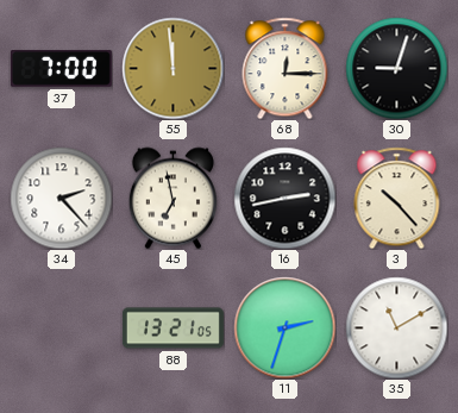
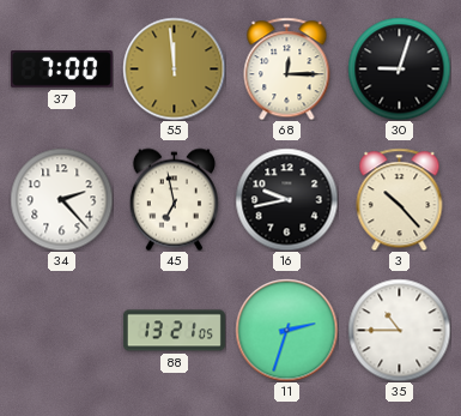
16: 2:43 -> 9:43 (286, 199)
35: 11:10 -> 10:45 (399, 330)
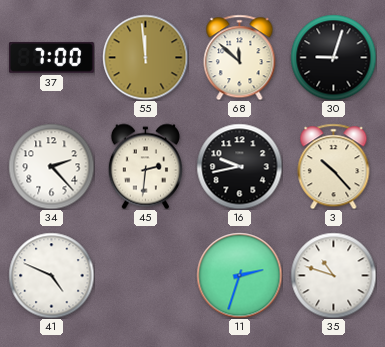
68: 12:15 -> 11:52 (240, 57)
45: 6:58 -> 2:31 (145, 166)
41: none -> 4:49 (51, 275)
88: 13:21 -> none (174, 331)
35: 10:45 -> 10:48 (333, 275)
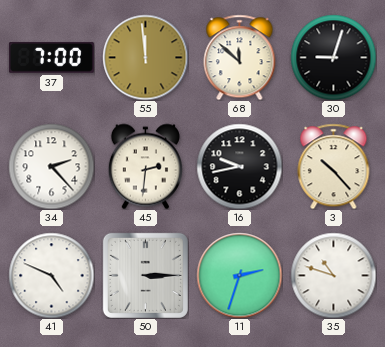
50: none -> 3:15 (145, 275)
